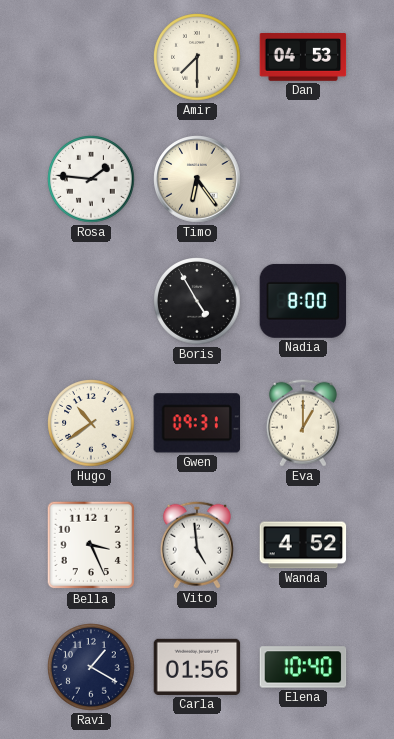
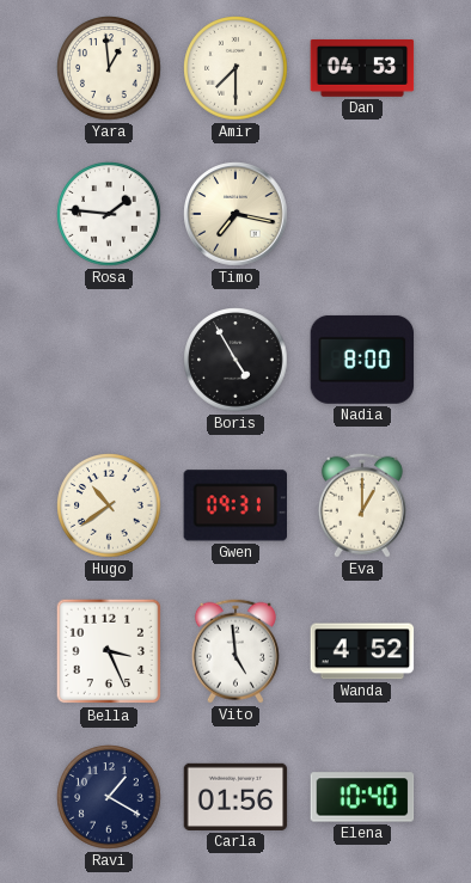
Yara: none -> 12:59 (109, 68)
Timo: 6:24 -> 7:17 (235, 214)
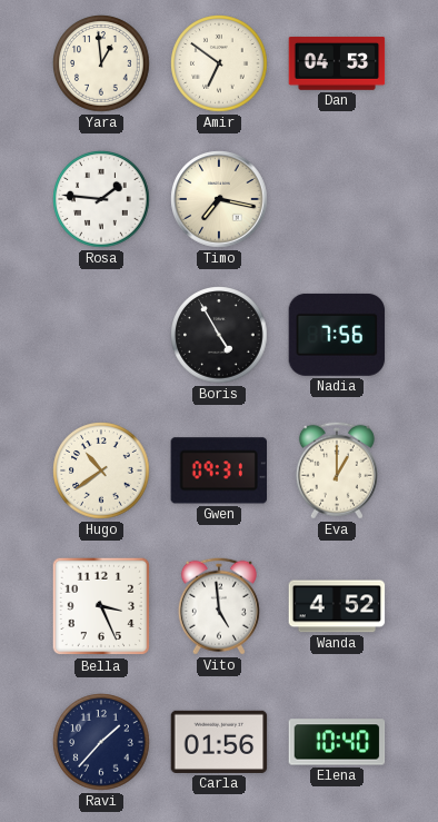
Amir: 7:30 -> 6:51 (219, 63)
Nadia: 8:00 -> 7:56 (337, 335)
Ravi: 1:20 -> 1:37 (101, 742)
